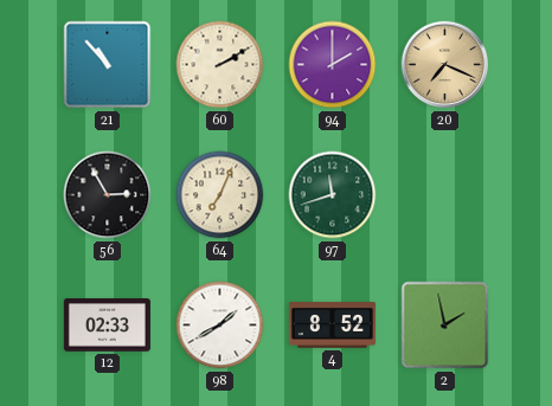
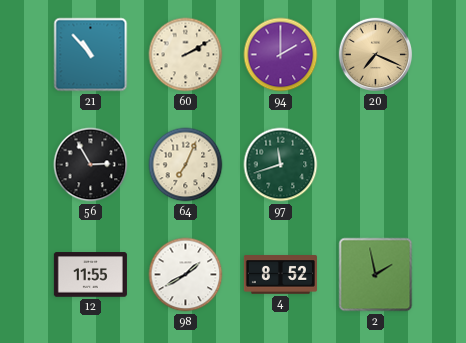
12: 02:33 -> 11:55 (90, 275)
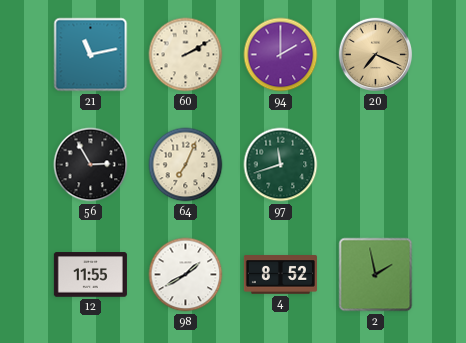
21: 10:53 -> 11:13 (91, 55)
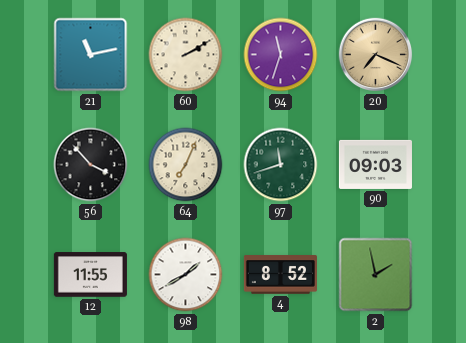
94: 2:00 -> 11:33 (281, 55)
56: 2:55 -> 3:53 (91, 165)
90: none -> 09:03 (375, 164)
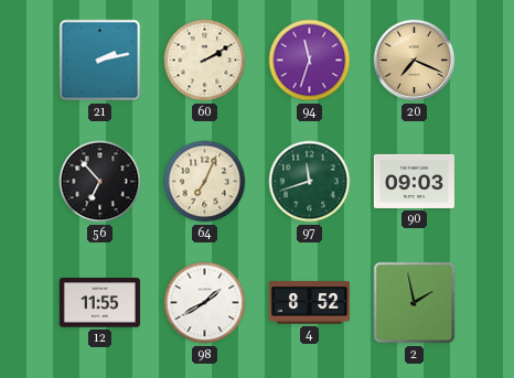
21: 11:13 -> 2:13 (100, 61)
56: 3:53 -> 6:53 (100, 182)
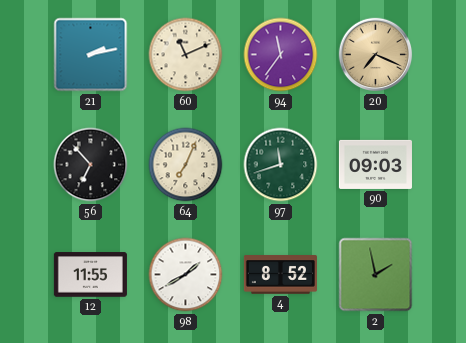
60: 2:10 -> 11:11 (186, 55)
94: 11:33 -> 11:36 (281, 55)
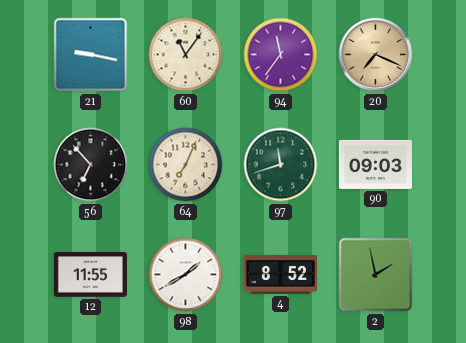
21: 2:13 -> 9:17 (91, 55)
60: 11:11 -> 11:06 (186, 55)
